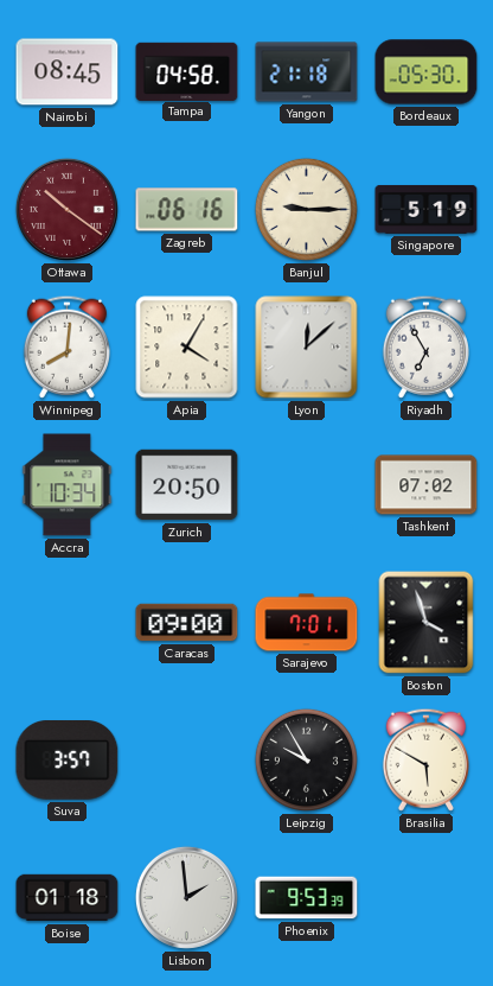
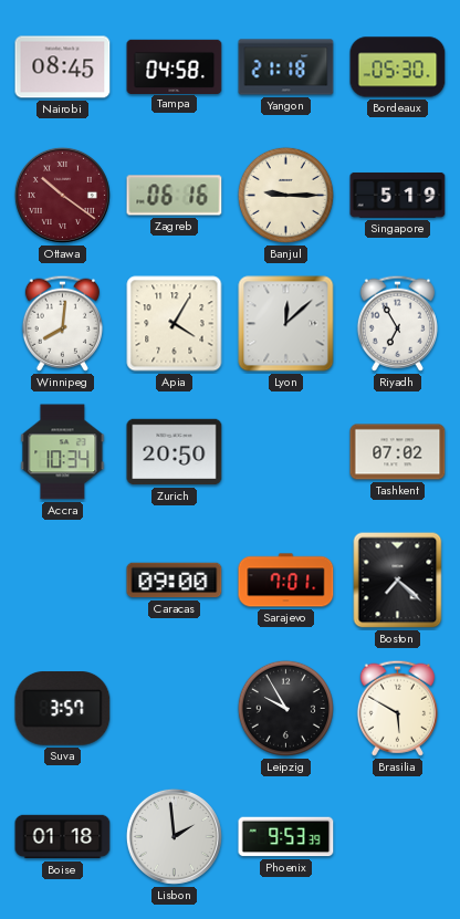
Boston: 3:57 -> 7:22 (398, 581)
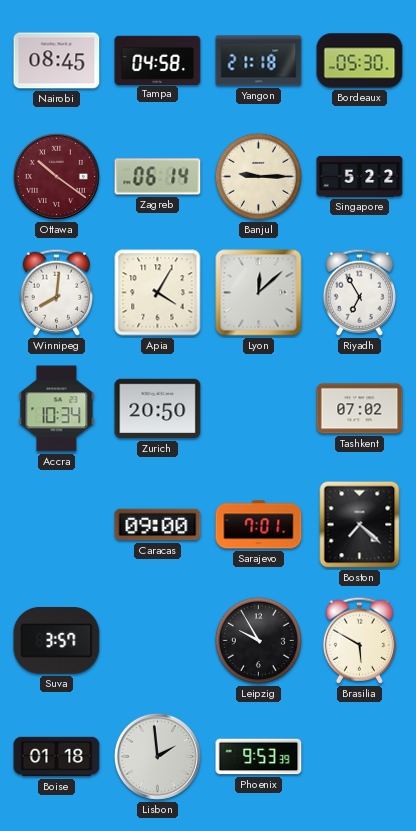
Zagreb: 06:16 -> 06:14 (158, 177)
Singapore: 5:19 -> 5:22 (360, 176)
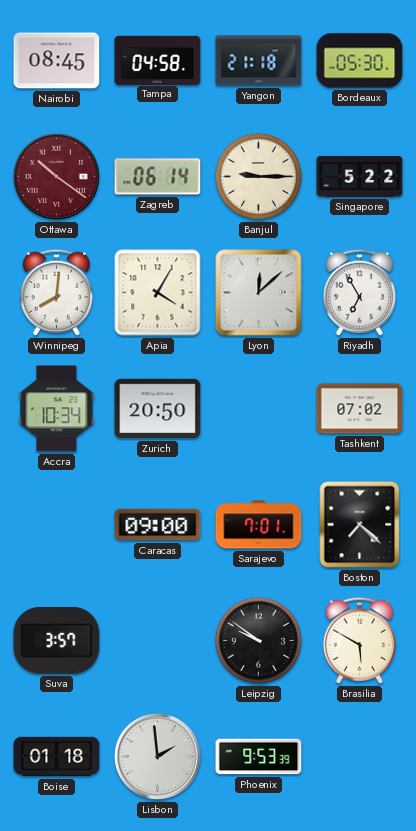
Leipzig: 9:55 -> 9:51 (258, 640)
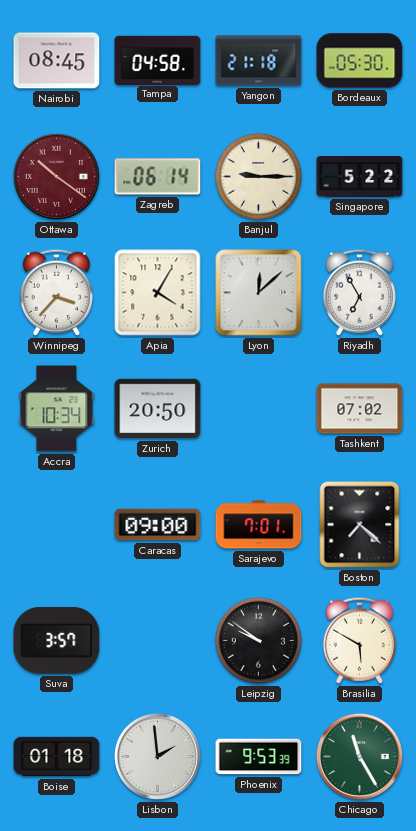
Winnipeg: 8:01 -> 3:37 (56, 292)
Chicago: none -> 11:25 (359, 756)
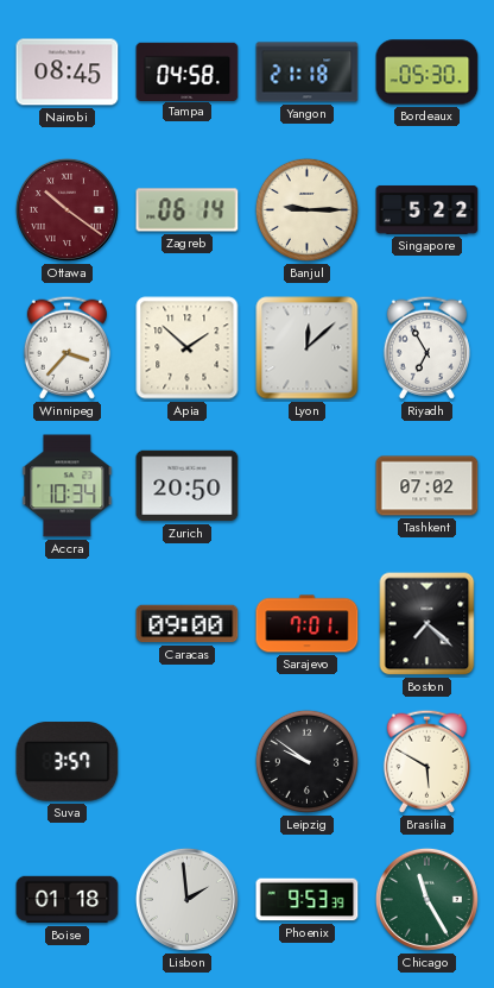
Apia: 4:05 -> 1:52 (188, 348)
